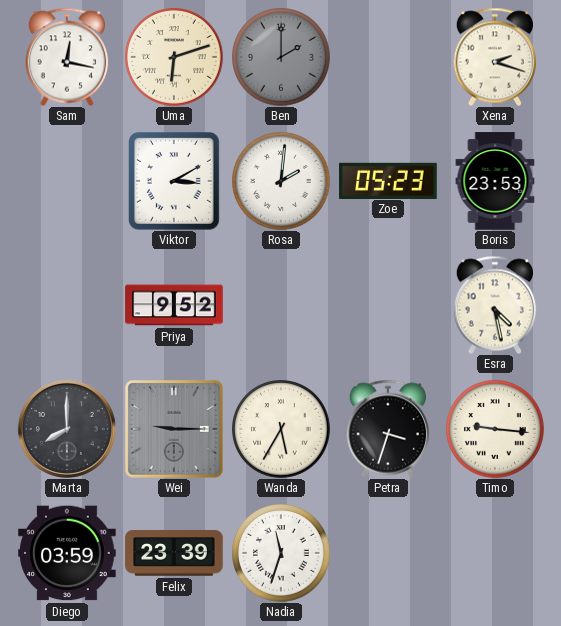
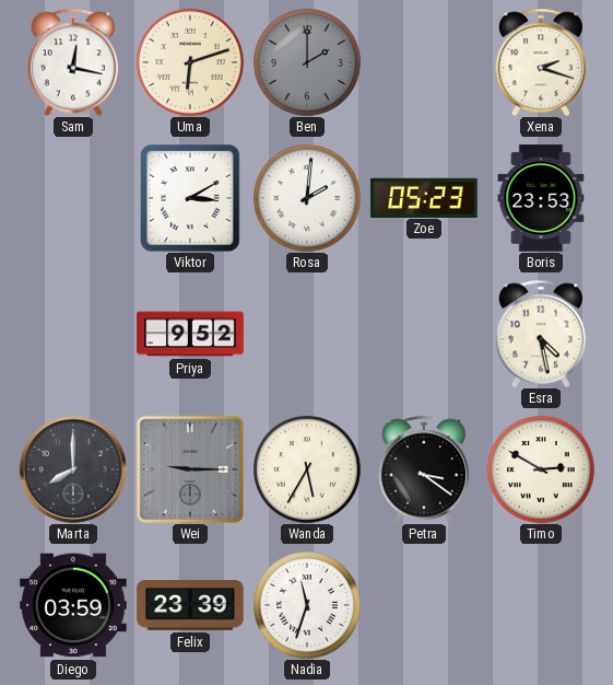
Petra: 3:33 -> 3:21 (424, 469)
Timo: 9:16 -> 2:50 (542, 471)
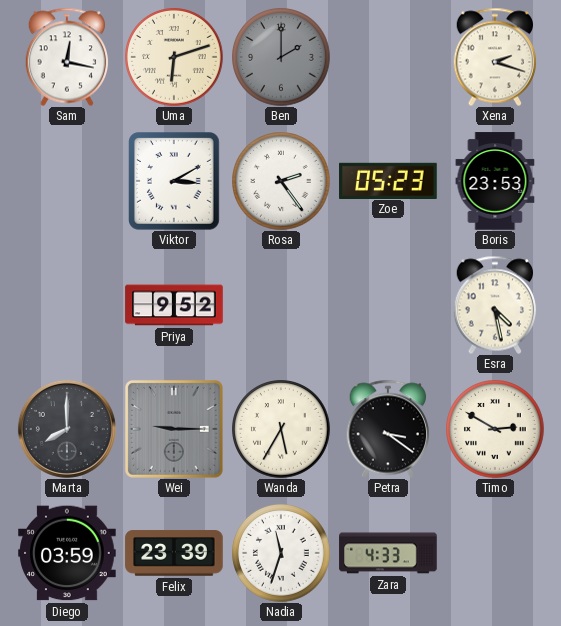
Rosa: 2:01 -> 2:24 (282, 182)
Zara: none -> 4:33 (388, 553)
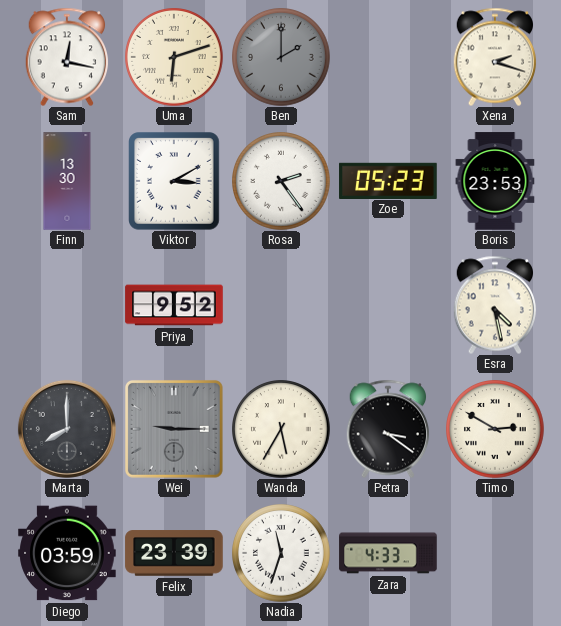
Finn: none -> 13:30 (67, 181)
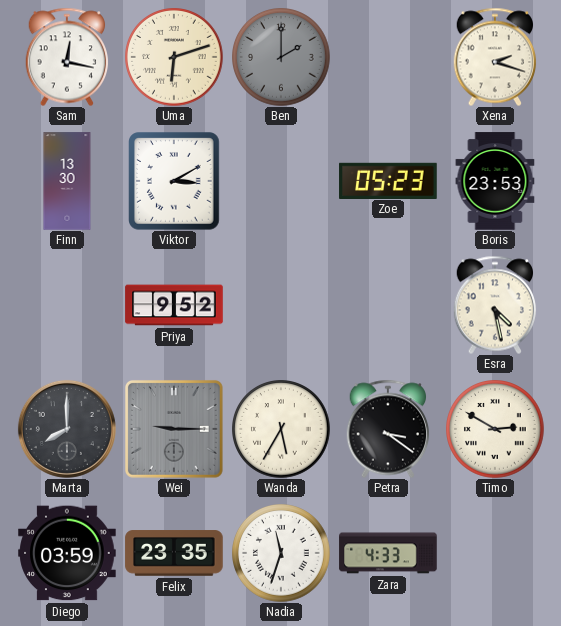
Rosa: 2:24 -> none (282, 182)
Felix: 23:39 -> 23:35 (174, 553)
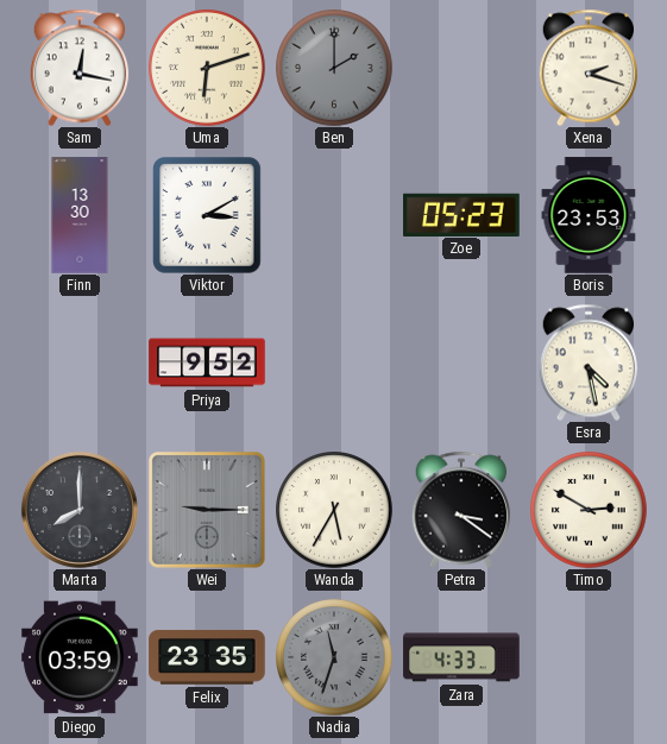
Nadia dial: white -> grey (335, 658)
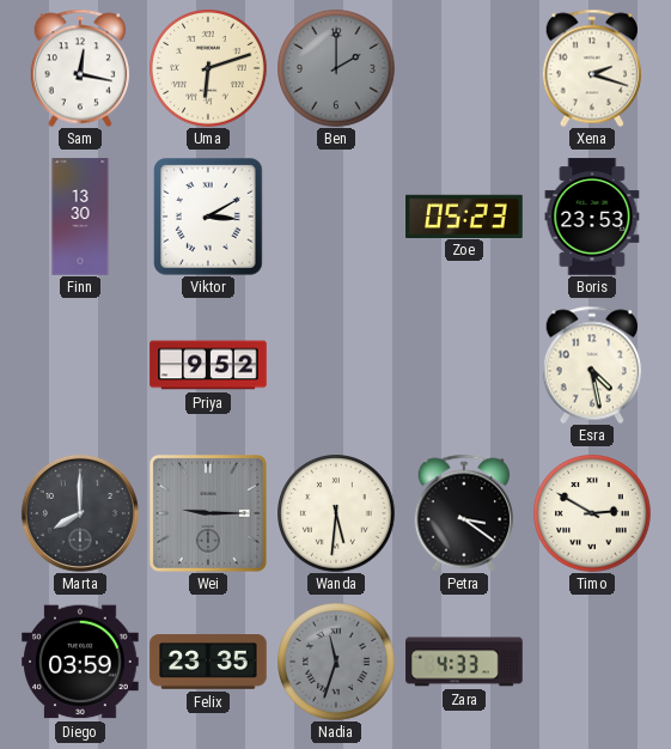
Wanda: 5:35 -> 5:31 (337, 514)
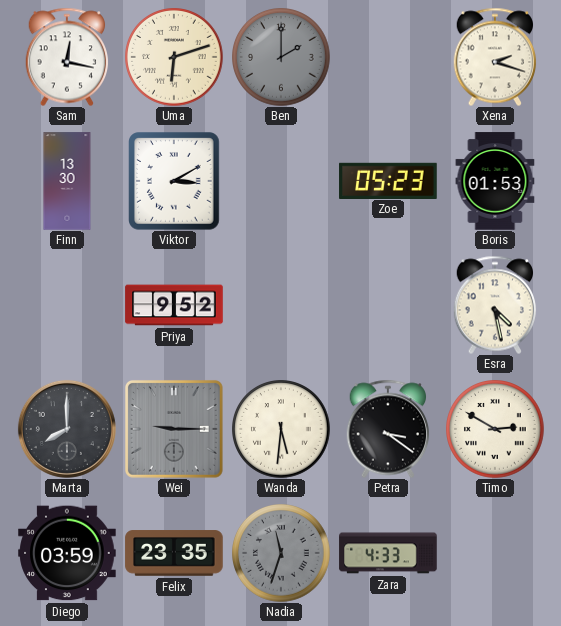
Boris: 23:53 -> 01:53 (495, 181)
